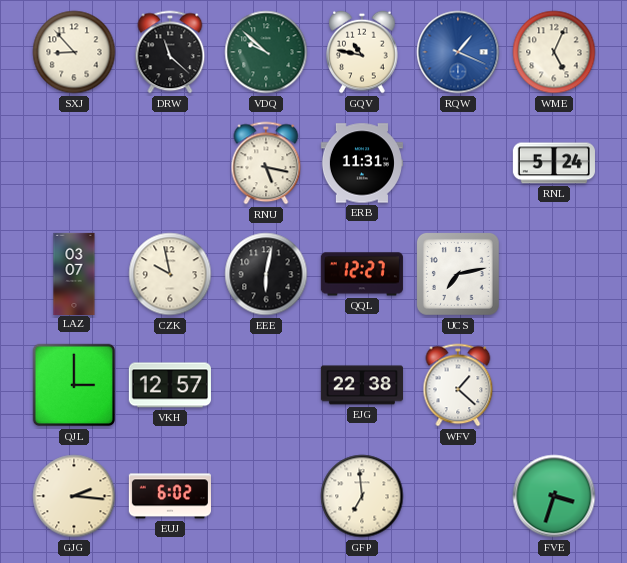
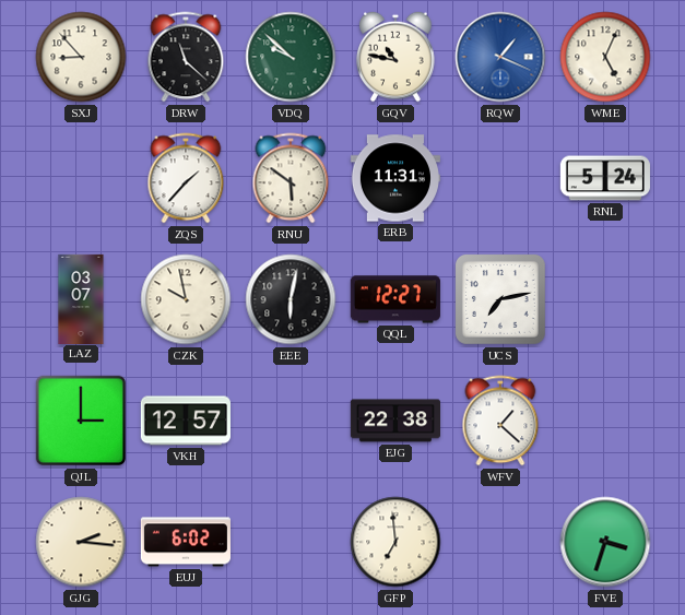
ZQS: none -> 1:37 (186, 178)
RNU: 5:17 -> 5:51 (291, 178)
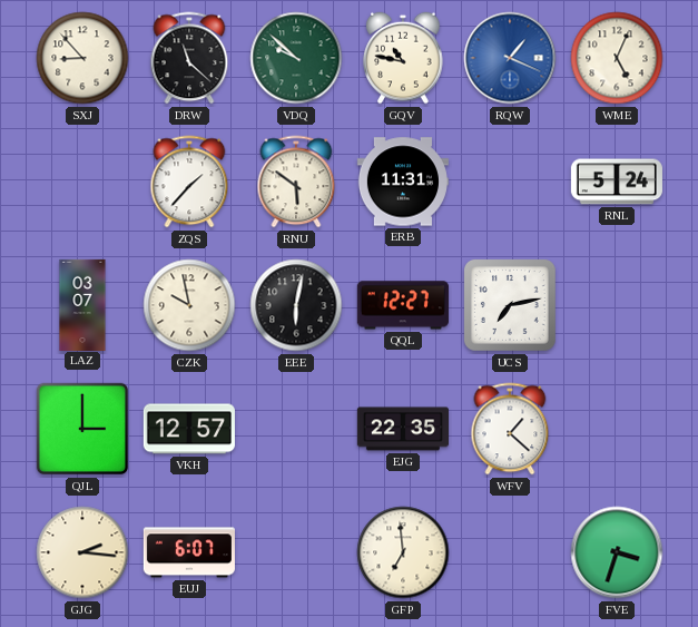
EJG: 22:38 -> 22:35 (402, 429)
EUJ: 6:02 -> 6:07 (189, 552)
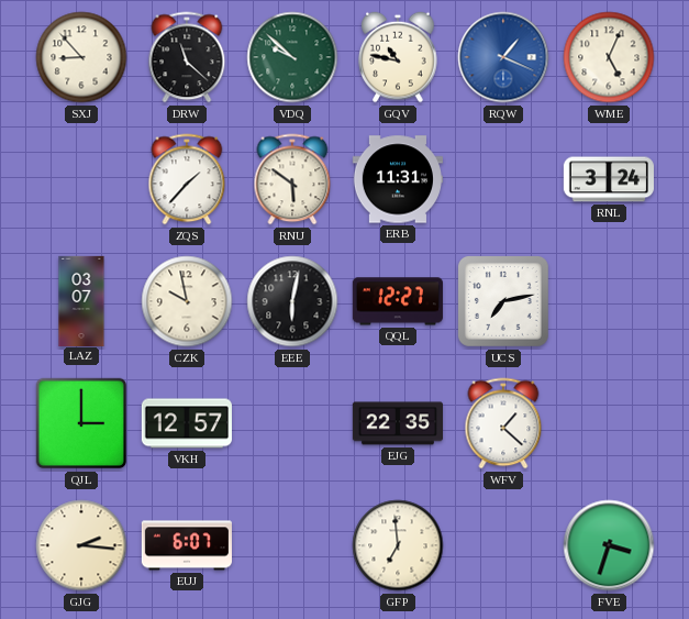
RNL: 5:24 -> 3:24 (609, 179)
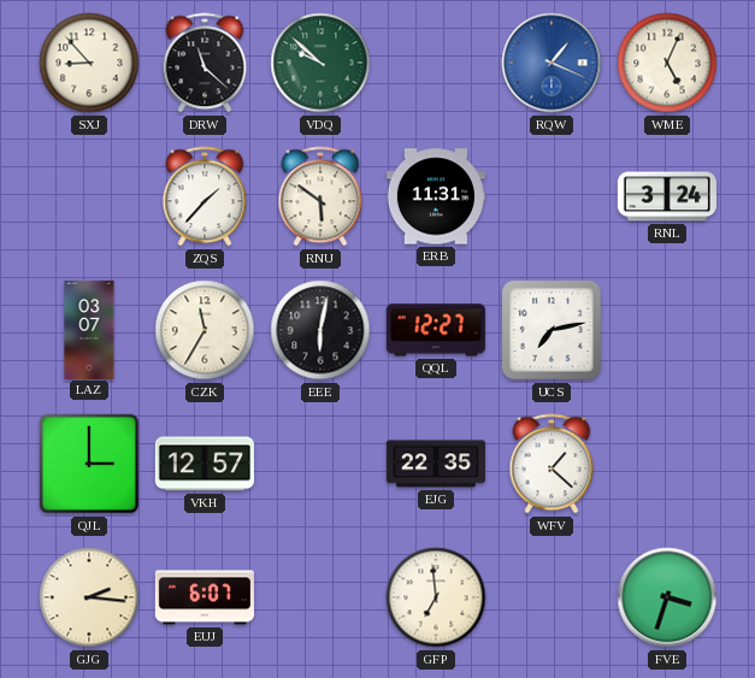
GQV: 10:47 -> none (398, 57)
CZK: 9:58 -> 11:35 (205, 330)
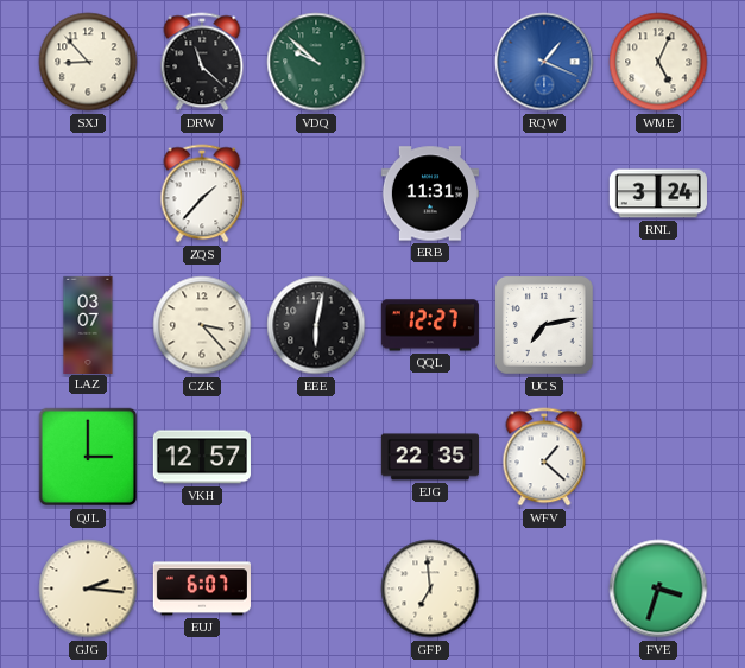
RNU: 5:51 -> none (320, 196)
CZK: 11:35 -> 3:23 (202, 325)
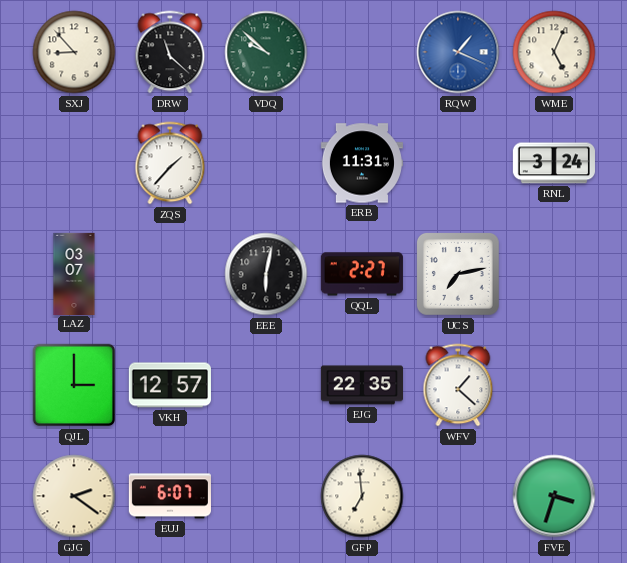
CZK: 3:23 -> none (202, 325)
QQL: 12:27 -> 2:27 (362, 274)
GJG: 2:16 -> 2:21 (74, 496)
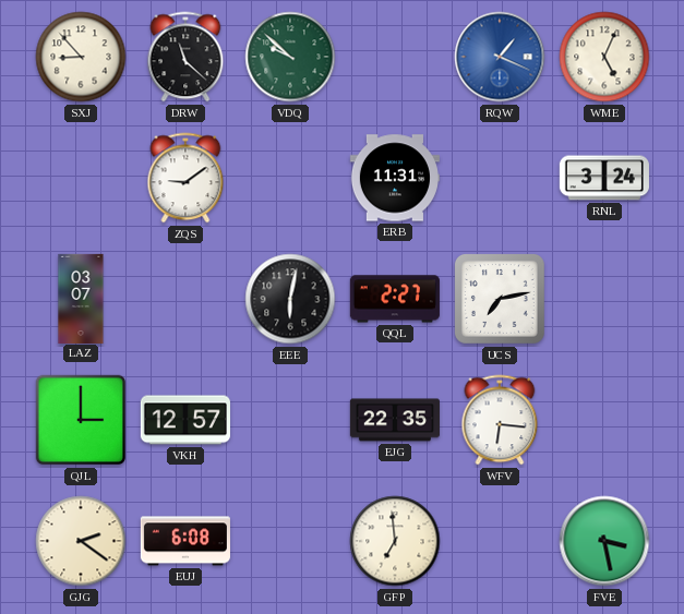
ZQS: 1:37 -> 9:09 (185, 178)
WFV: 1:22 -> 6:16 (500, 420)
EUJ: 6:07 -> 6:08 (185, 541)
FVE: 3:33 -> 3:28 (604, 541)
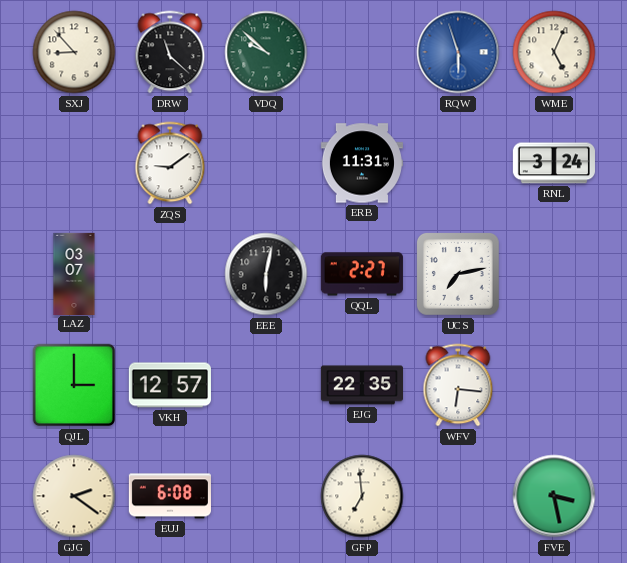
RQW: 1:19 -> 5:57 (458, 52)
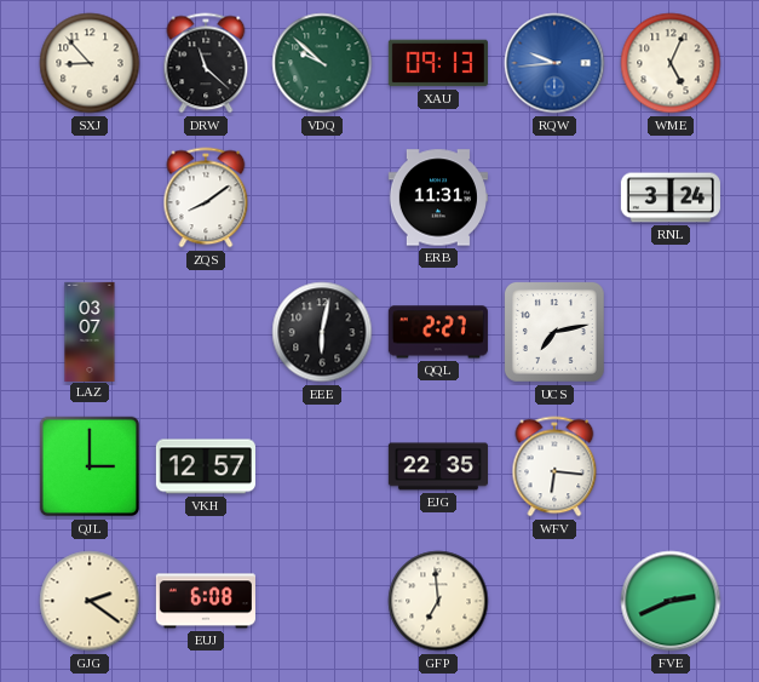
XAU: none -> 09:13 (438, 63)
RQW: 5:57 -> 9:44 (554, 63)
ZQS: 9:09 -> 8:09 (206, 197)
FVE: 3:28 -> 2:41 (671, 601)
